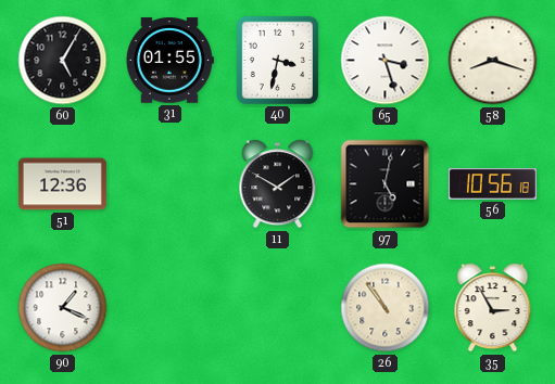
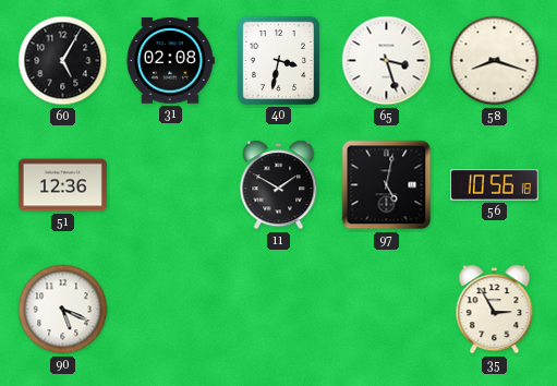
31: 01:55 -> 02:08 (170, 61)
90: 1:19 -> 5:19 (63, 310)
26: 10:54 -> none (386, 308)
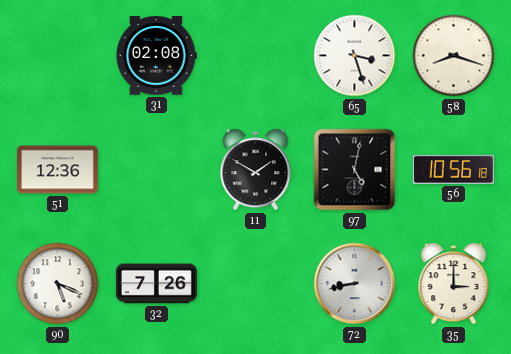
60: 5:05 -> none (63, 61)
40: 3:32 -> none (278, 60)
32: none -> 7:26 (156, 284)
72: none -> 8:43 (355, 284)
35: 2:55 -> 3:00 (454, 284)
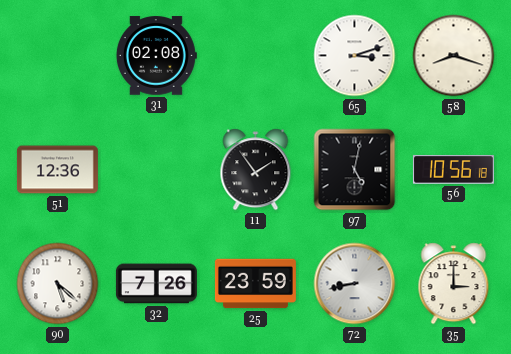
65: 3:27 -> 3:12 (355, 56)
11: 1:50 -> 1:54 (256, 170)
90: 5:19 -> 5:22 (58, 284)
25: none -> 23:59 (255, 284)
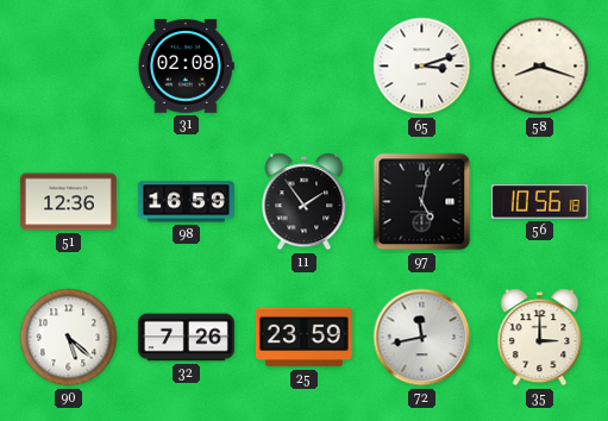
98: none -> 16:59 (186, 202)
72: 8:43 -> 11:43 (422, 338)
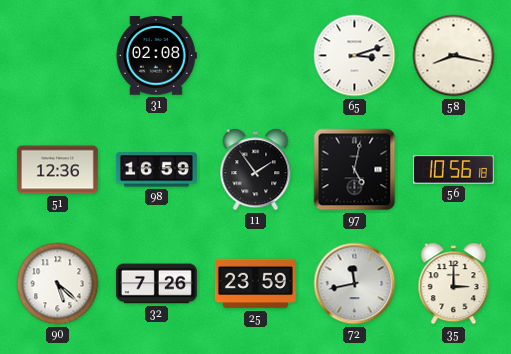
58: 8:18 -> 8:17 (454, 56)
